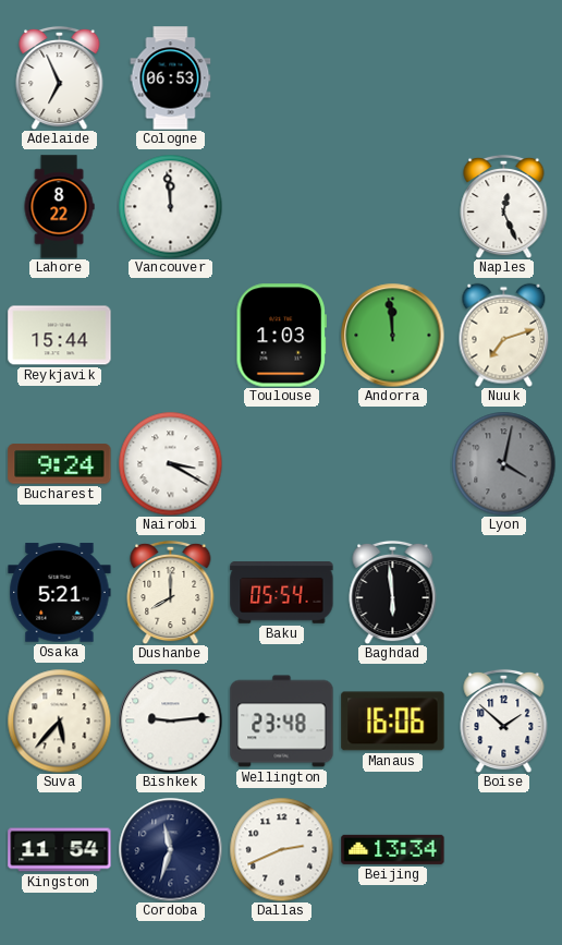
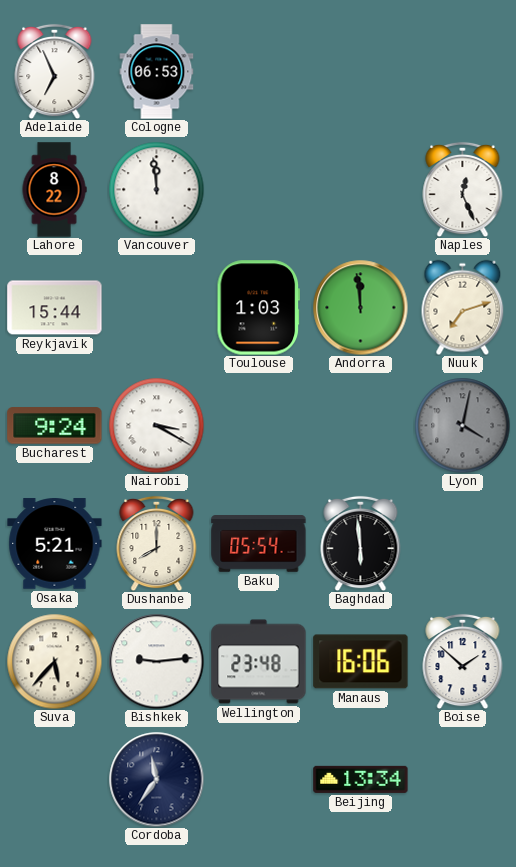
Kingston: 11:54 -> none (60, 850)
Cordoba: 11:33 -> 11:36 (156, 779)
Dallas: 2:41 -> none (281, 849)
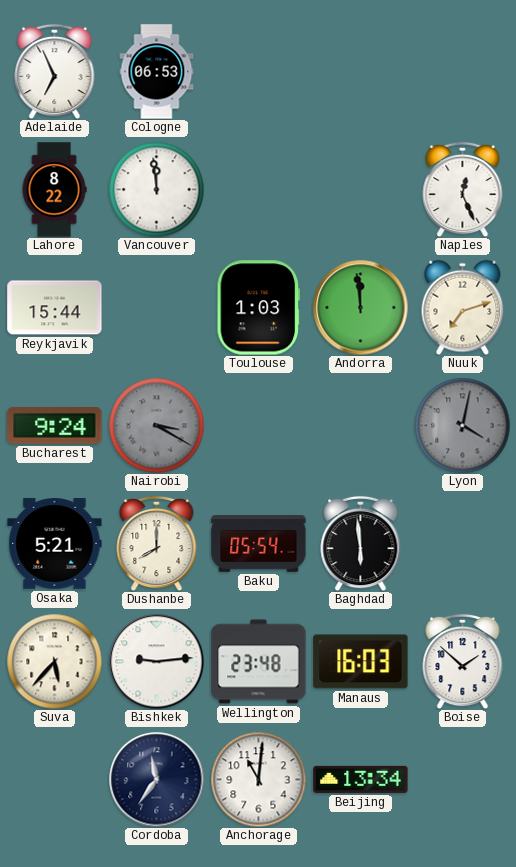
Nairobi dial: white -> grey (156, 425)
Manaus: 16:06 -> 16:03 (361, 662)
Anchorage: none -> 11:01 (258, 779)
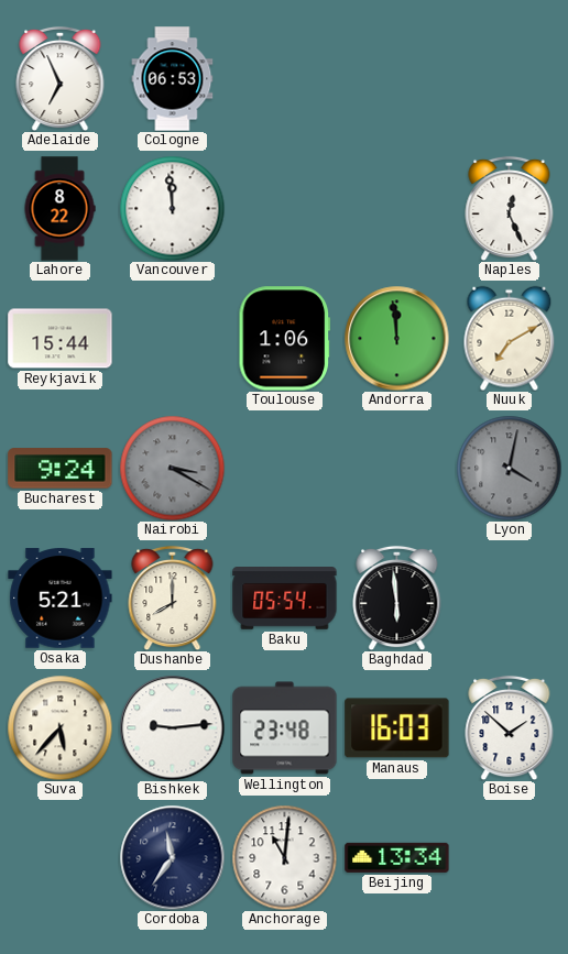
Toulouse: 1:03 -> 1:06 (284, 339)
Nuuk: 7:12 -> 7:10 (510, 338)
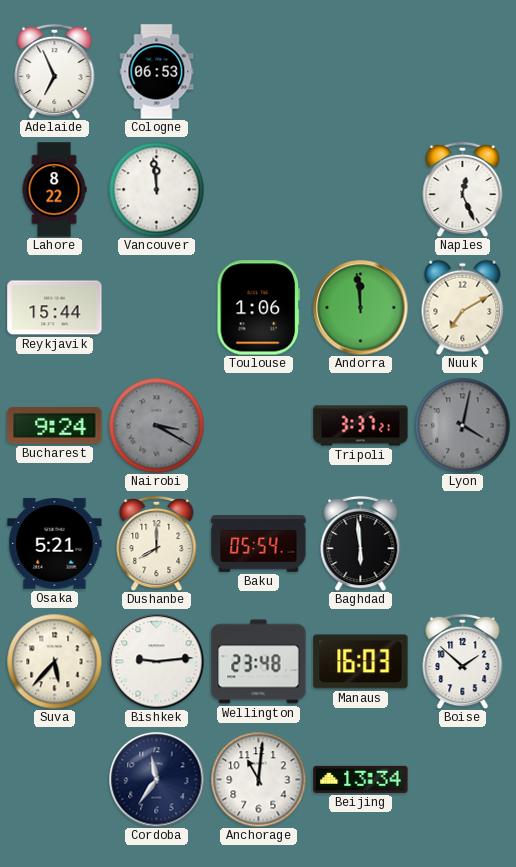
Tripoli: none -> 3:37 (361, 426)
